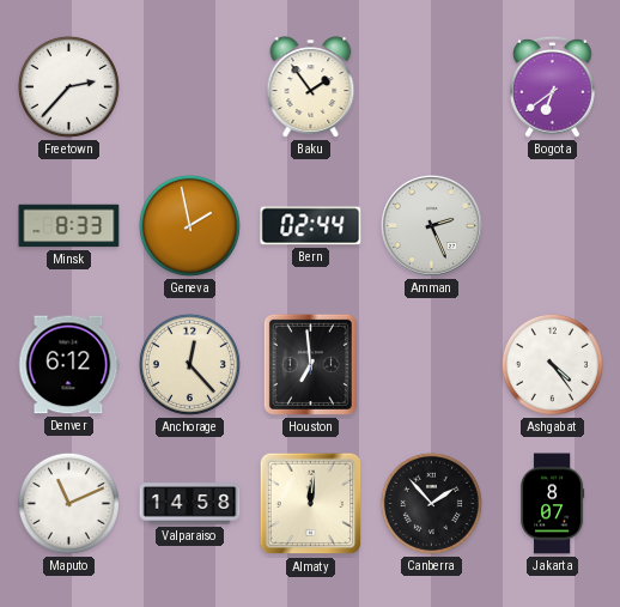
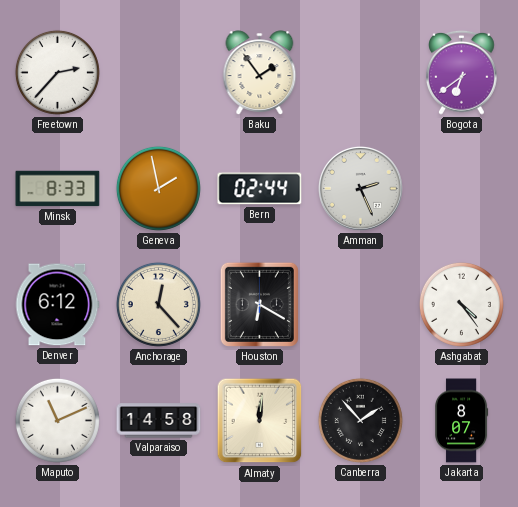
Houston: 6:59 -> 6:20 (259, 304)
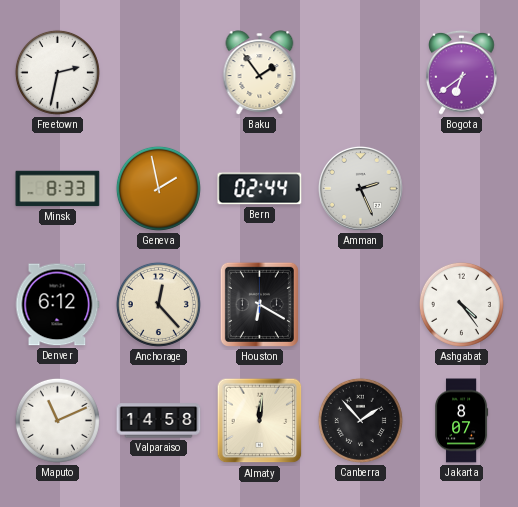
Freetown: 2:37 -> 2:32 (57, 72)
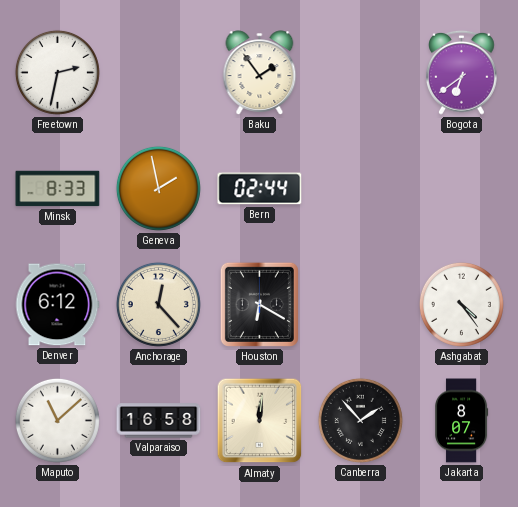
Amman: 2:26 -> none (360, 188)
Maputo: 11:11 -> 11:08 (57, 420)
Valparaiso: 14:58 -> 16:58 (159, 421)
